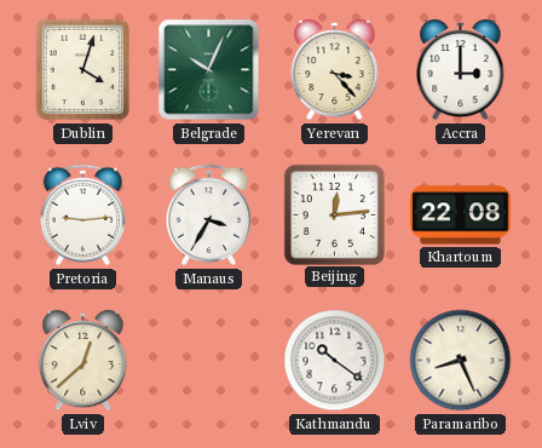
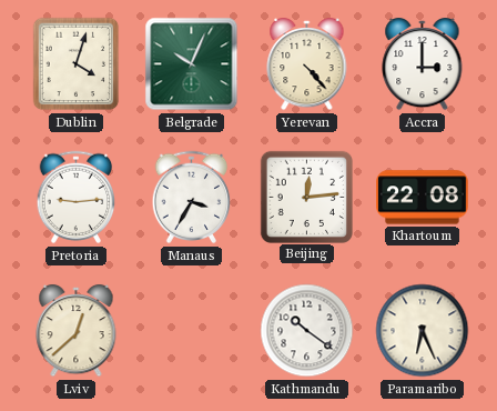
Yerevan: 3:23 -> 4:23 (307, 64)
Paramaribo: 8:26 -> 6:26 (423, 331)
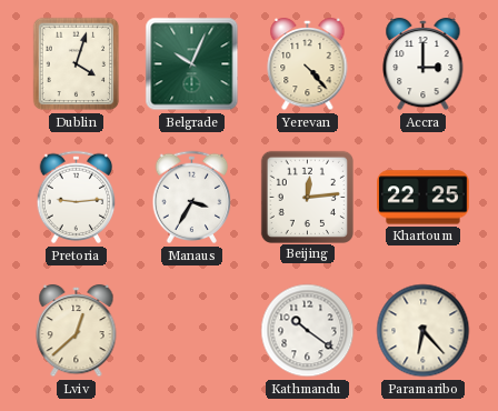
Khartoum: 22:08 -> 22:25 (424, 198)
Paramaribo: 6:26 -> 6:23 (424, 331)
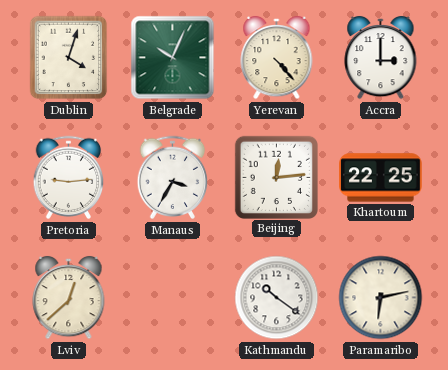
Paramaribo: 6:23 -> 6:13 (381, 298)
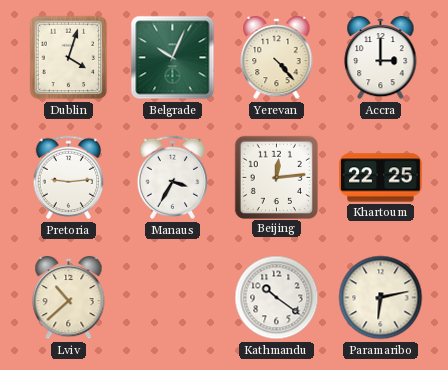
Lviv: 12:38 -> 10:38 (69, 298)
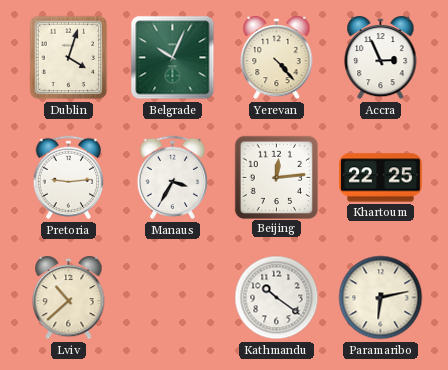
Accra: 3:00 -> 2:56 (381, 58)
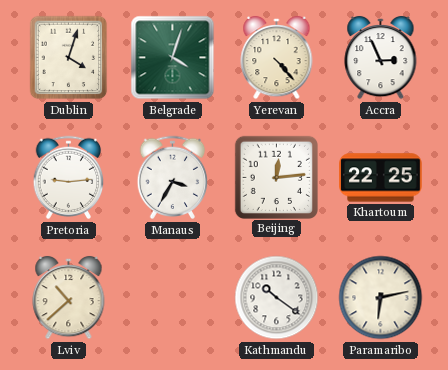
Belgrade: 10:04 -> 4:03 (173, 58)
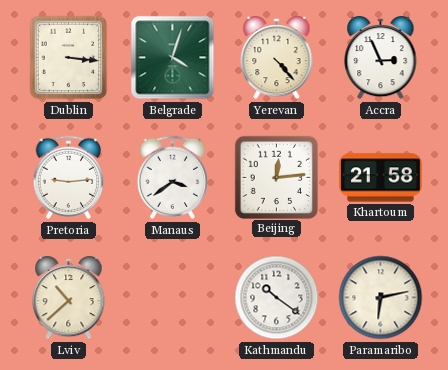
Dublin: 4:03 -> 3:16 (69, 58)
Manaus: 3:35 -> 3:39 (173, 178)
Khartoum: 22:25 -> 21:58 (381, 178)
